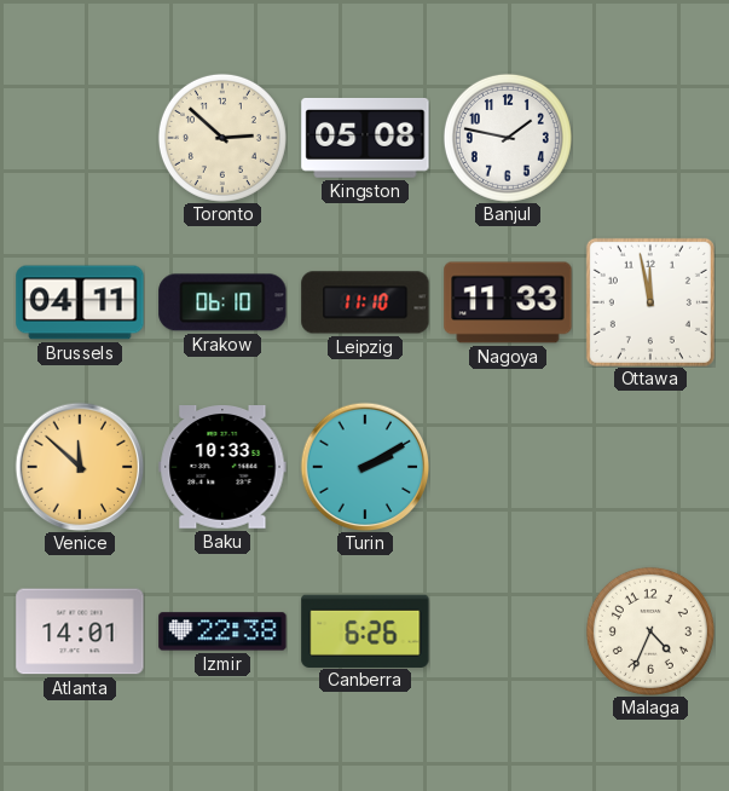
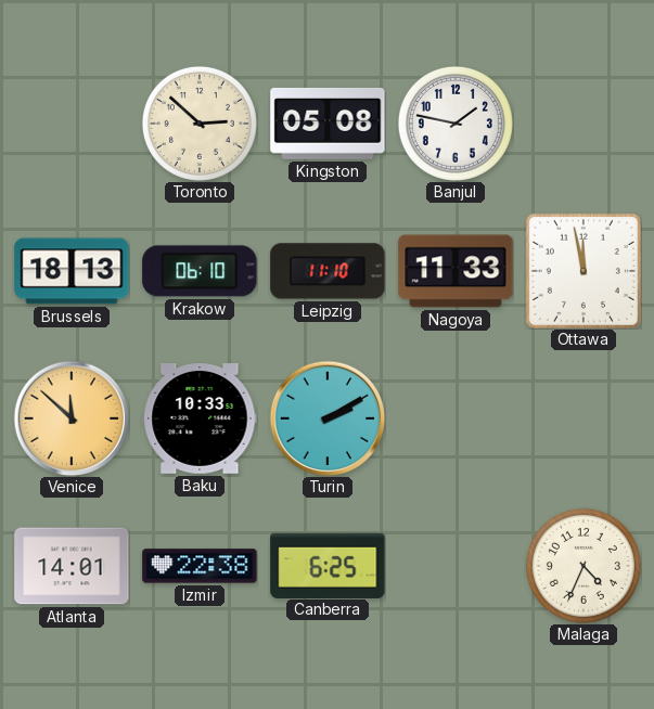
Brussels: 04:11 -> 18:13 (72, 271)
Canberra: 6:26 -> 6:25 (328, 565)
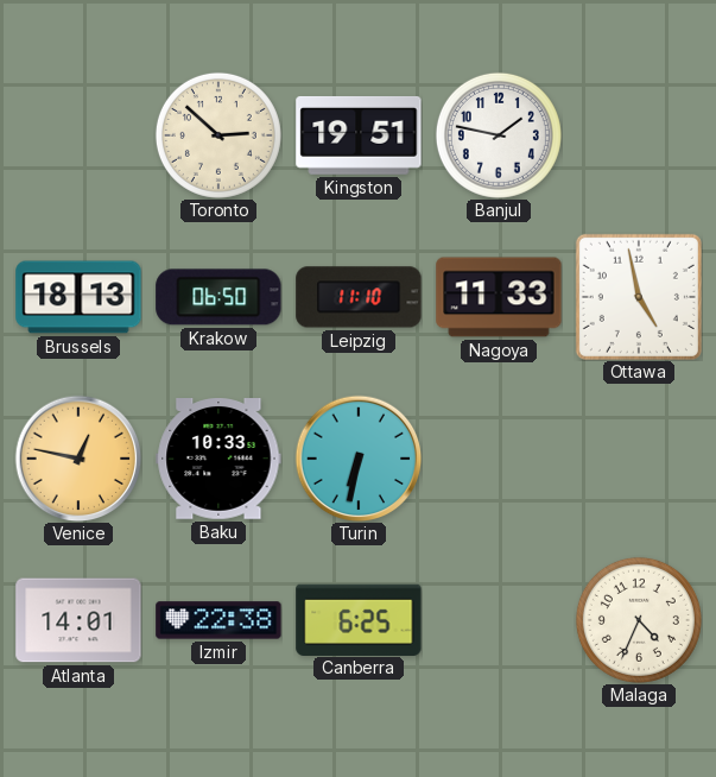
Kingston: 05:08 -> 19:51 (359, 135)
Krakow: 06:10 -> 06:50 (218, 297)
Ottawa: 11:58 -> 4:58 (639, 297)
Venice: 11:52 -> 12:47 (78, 459)
Turin: 2:10 -> 6:32 (359, 459)
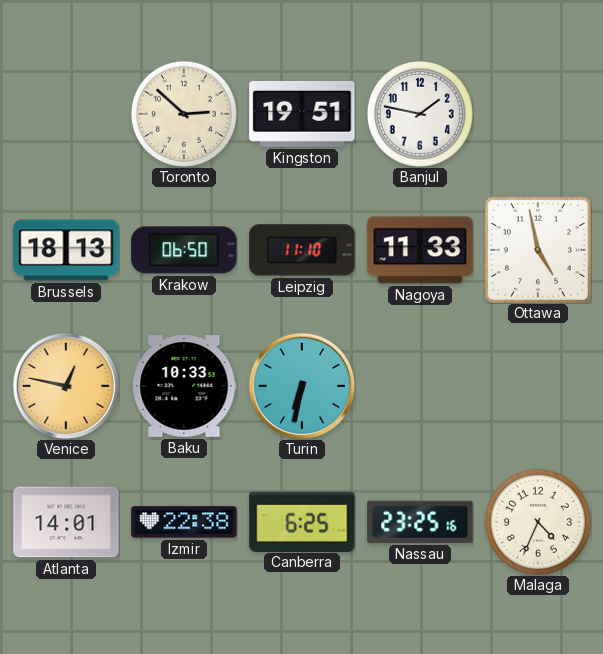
Nassau: none -> 23:25 (420, 522)
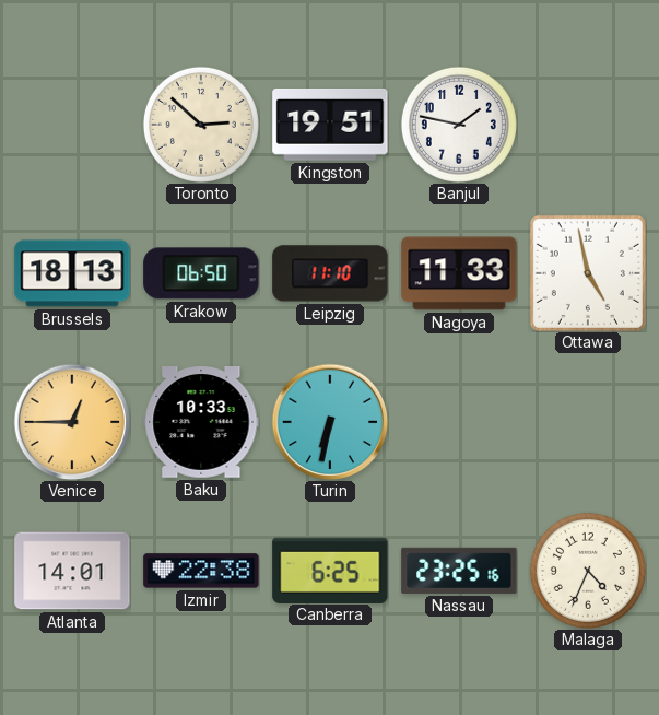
Venice: 12:47 -> 12:45 (72, 422)
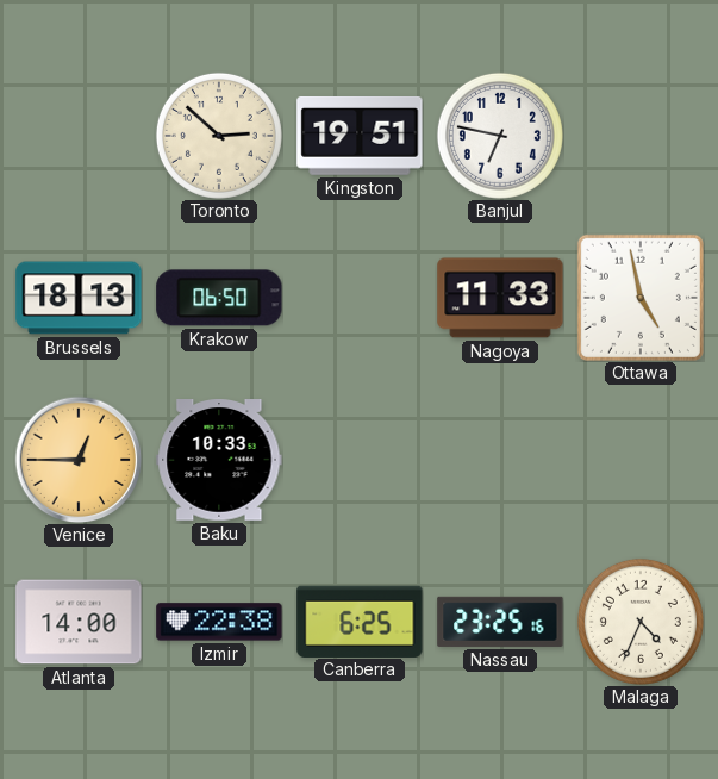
Banjul: 1:47 -> 6:47 (500, 136)
Leipzig: 11:10 -> none (330, 273)
Turin: 6:32 -> none (330, 422)
Atlanta: 14:01 -> 14:00 (79, 622)
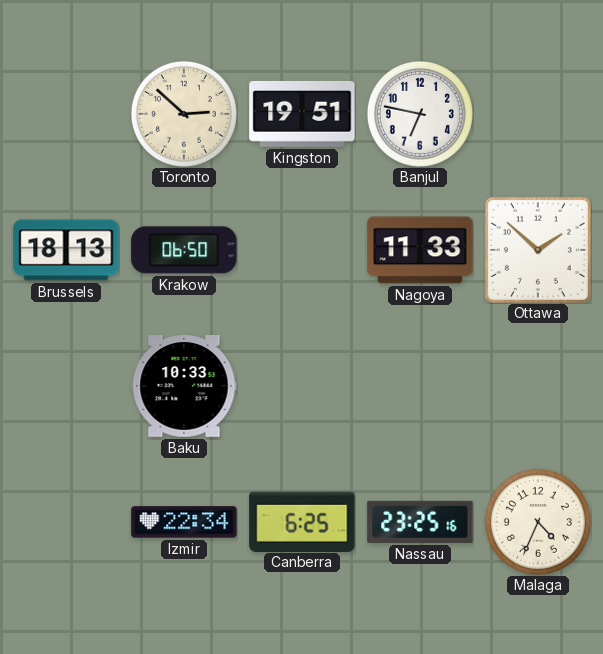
Ottawa: 4:58 -> 1:52 (538, 250)
Venice: 12:45 -> none (79, 460)
Atlanta: 14:00 -> none (79, 622)
Izmir: 22:38 -> 22:34 (184, 522)
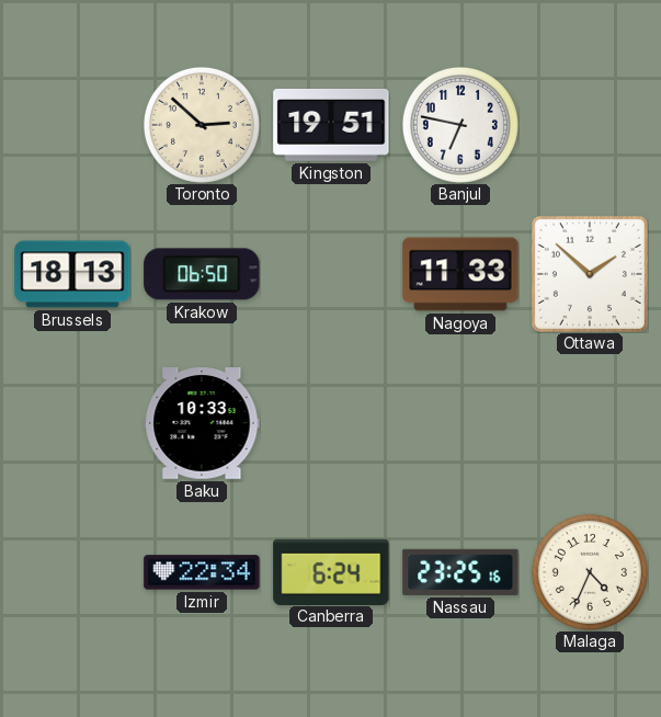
Canberra: 6:25 -> 6:24 (331, 571)
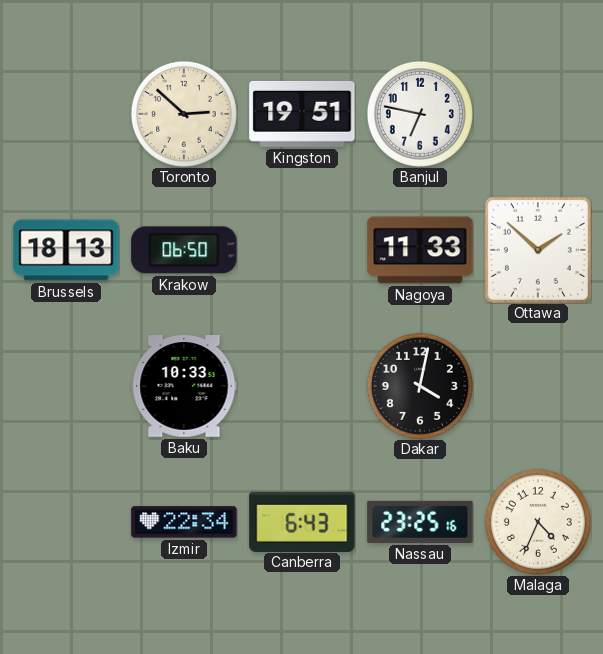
Dakar: none -> 4:02 (420, 386)
Canberra: 6:24 -> 6:43 (302, 521)
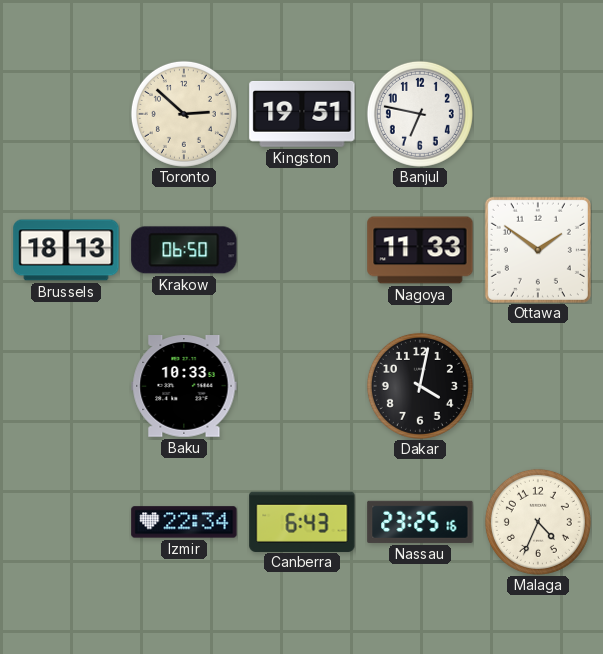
Ottawa: 1:52 -> 1:51 (538, 250)
